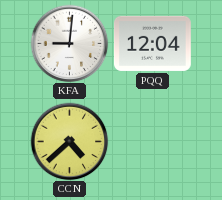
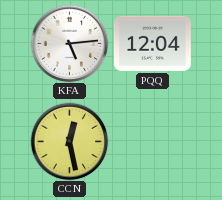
KFA: 9:01 -> 5:14 (69, 43)
CCN: 4:38 -> 12:28 (69, 141)
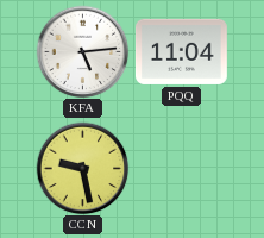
PQQ: 12:04 -> 11:04 (181, 51)
CCN: 12:28 -> 9:28 (82, 168)
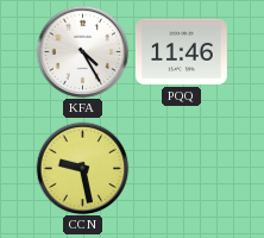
KFA: 5:14 -> 4:25 (82, 51)
PQQ: 11:04 -> 11:46 (181, 51)
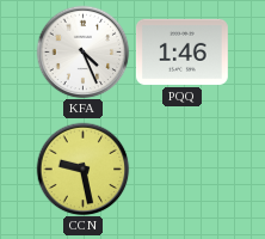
KFA: 4:25 -> 4:26 (82, 51)
PQQ: 11:46 -> 1:46 (181, 51)
